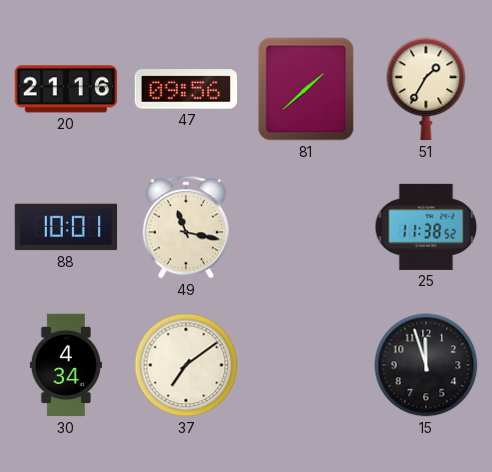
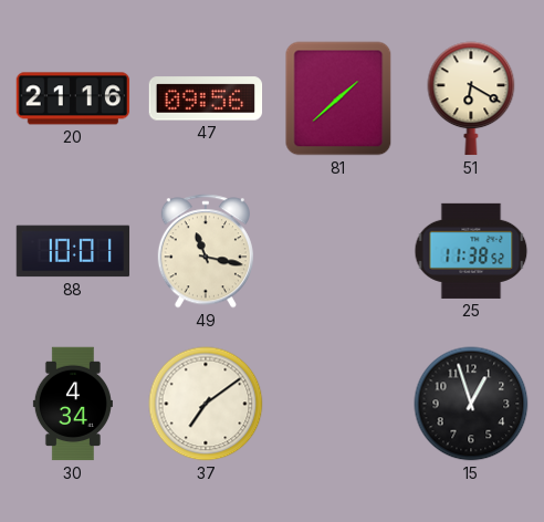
51: 1:35 -> 6:20 (471, 98)
15: 11:57 -> 12:57 (471, 404)
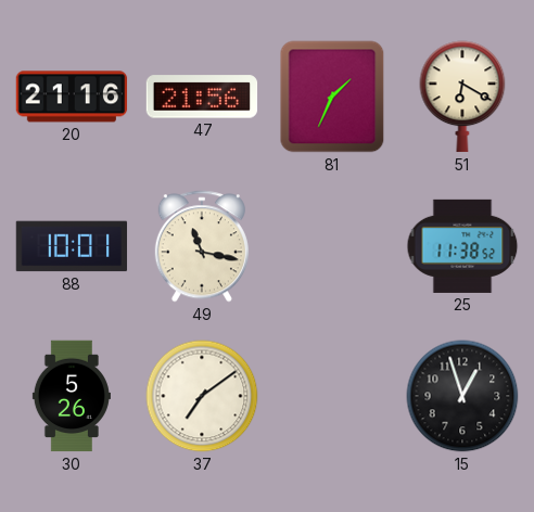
47: 09:56 -> 21:56 (202, 97)
81: 1:38 -> 1:34 (332, 97)
30: 4:34 -> 5:26 (72, 396)
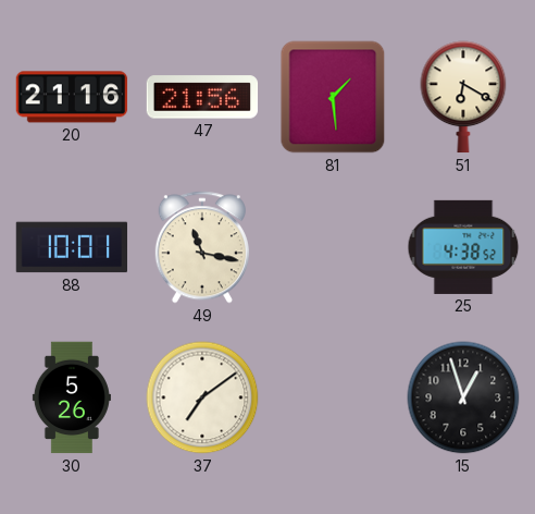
81: 1:34 -> 1:29 (333, 97)
25: 11:38 -> 4:38 (463, 247)
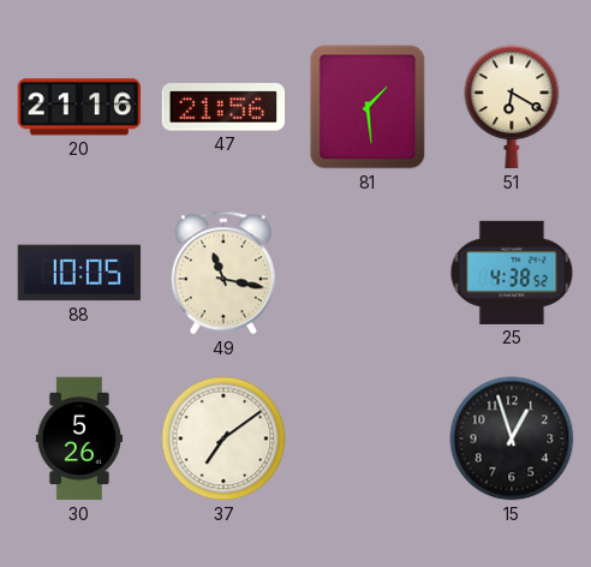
88: 10:01 -> 10:05 (79, 273)
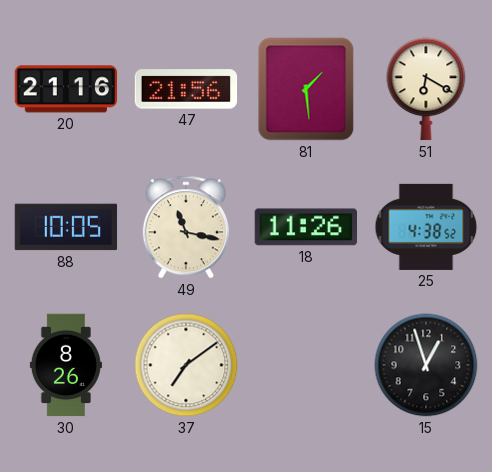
18: none -> 11:26 (305, 227)
30: 5:26 -> 8:26 (66, 365)
